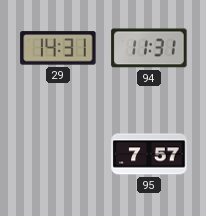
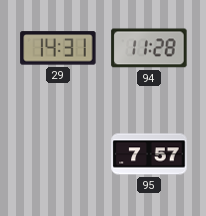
94: 11:31 -> 11:28 (149, 48)
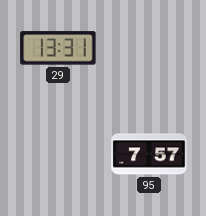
29: 14:31 -> 13:31 (58, 48)
94: 11:28 -> none (149, 48)
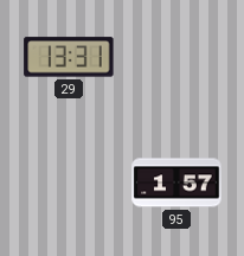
95: 7:57 -> 1:57 (176, 183)
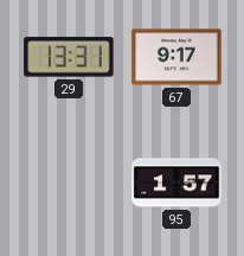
67: none -> 9:17 (176, 57)
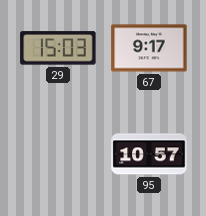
29: 13:31 -> 15:03 (58, 48)
95: 1:57 -> 10:57 (149, 154)
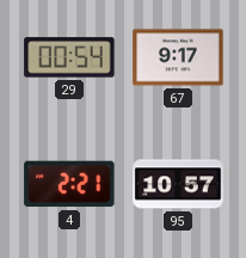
29: 15:03 -> 00:54 (69, 57)
4: none -> 2:21 (69, 184)
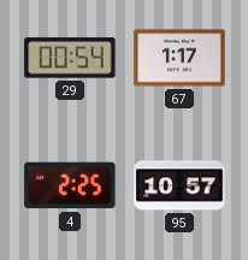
67: 9:17 -> 1:17 (179, 58)
4: 2:21 -> 2:25 (70, 185)
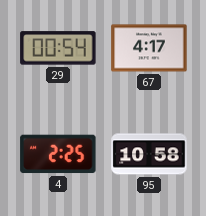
67: 1:17 -> 4:17 (149, 48)
95: 10:57 -> 10:58 (149, 154)
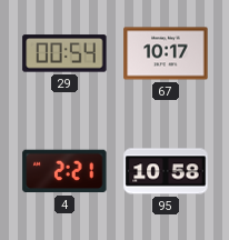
67: 4:17 -> 10:17 (166, 53)
4: 2:25 -> 2:21 (64, 171)
